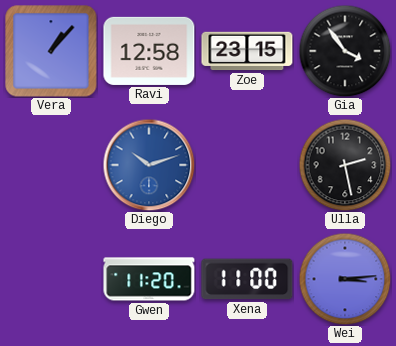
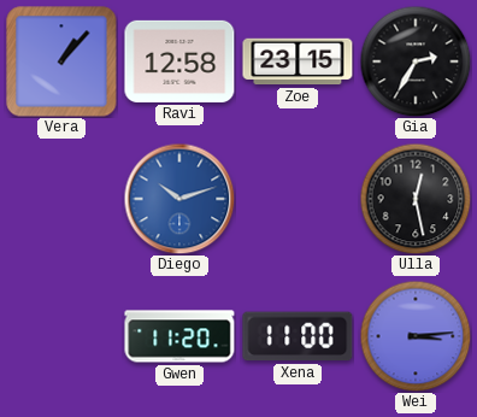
Gia: 3:54 -> 2:35 (416, 61)
Ulla: 2:28 -> 12:28 (416, 199)
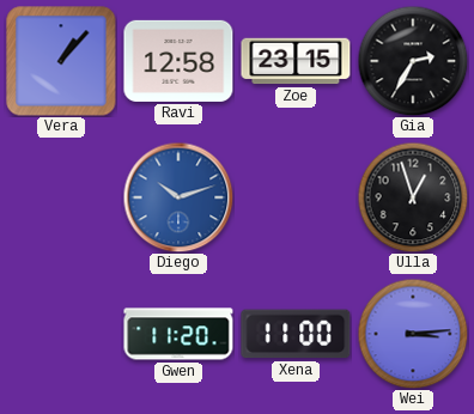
Ulla: 12:28 -> 12:57 (413, 197)
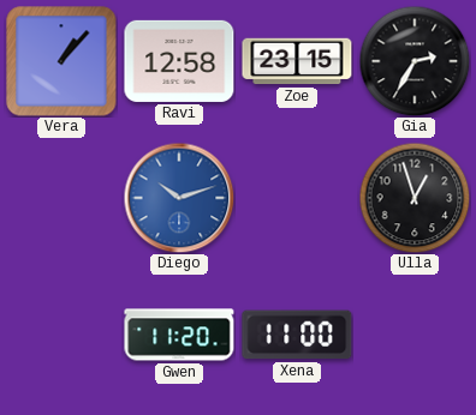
Wei: 3:14 -> none (413, 334)
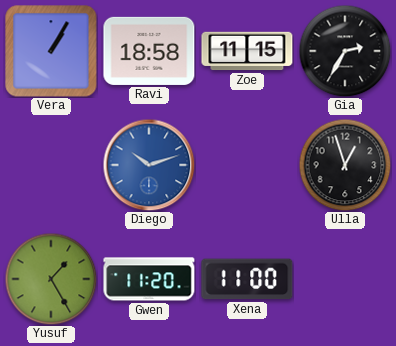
Vera: 1:07 -> 1:05 (51, 51)
Ravi: 12:58 -> 18:58 (149, 51)
Zoe: 23:15 -> 11:15 (247, 51)
Yusuf: none -> 1:25 (51, 279)
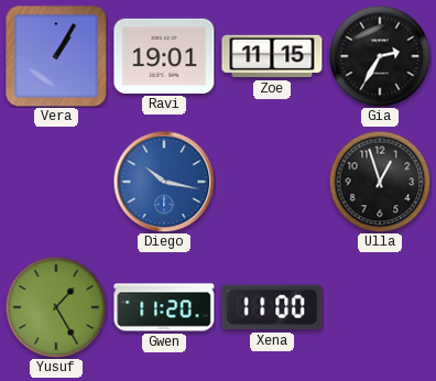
Ravi: 18:58 -> 19:01 (164, 56)
Diego: 10:12 -> 10:17 (164, 182)
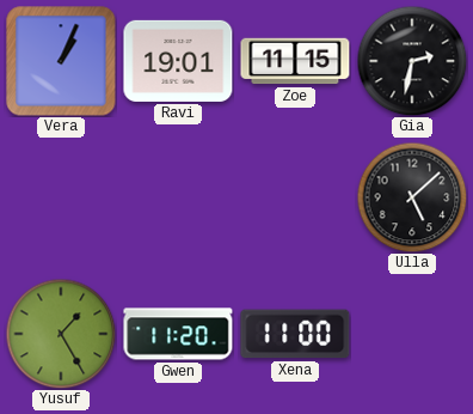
Vera: 1:05 -> 1:04 (61, 61)
Gia: 2:35 -> 2:32 (412, 61)
Diego: 10:17 -> none (164, 182)
Ulla: 12:57 -> 5:08 (412, 197)
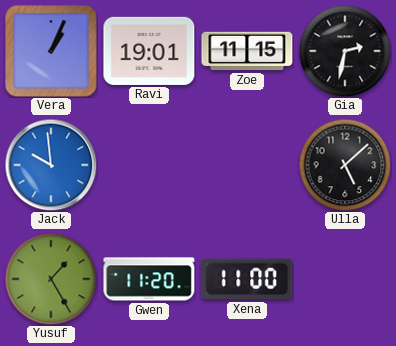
Jack: none -> 9:59 (51, 165)
